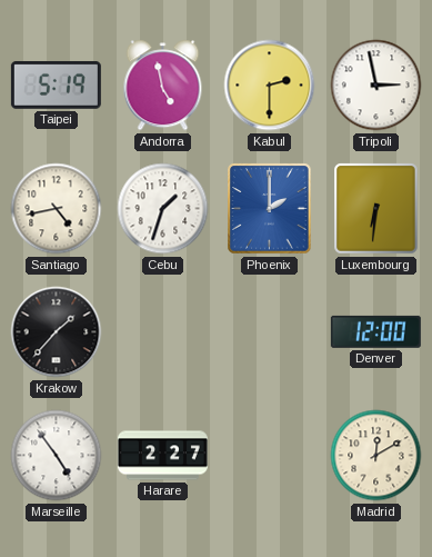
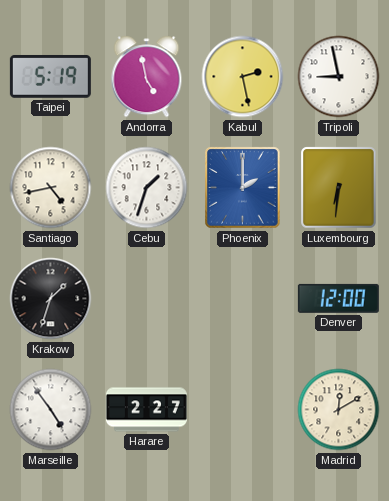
Kabul: 2:30 -> 2:28 (243, 77)
Tripoli: 2:58 -> 8:58 (339, 77)
Krakow: 1:37 -> 1:33 (51, 299)
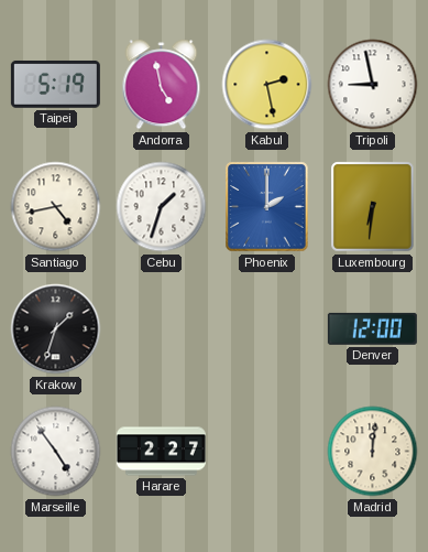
Madrid: 12:10 -> 12:01 (373, 452)
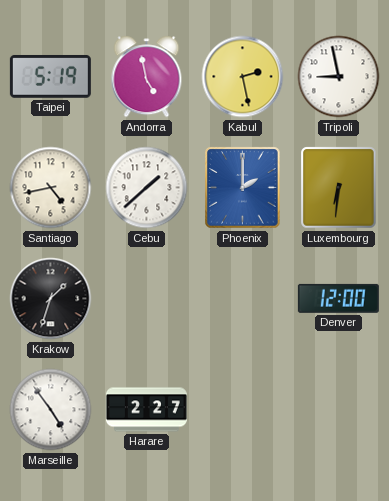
Cebu: 1:33 -> 1:38 (147, 188)
Madrid: 12:01 -> none (373, 452)
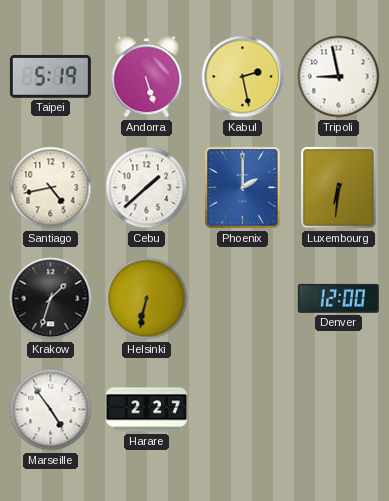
Andorra: 4:58 -> 5:27 (147, 77)
Helsinki: none -> 6:32 (147, 299)
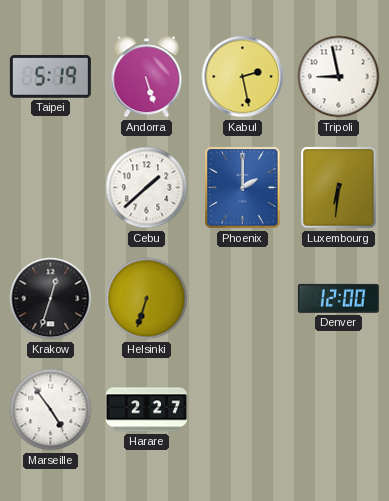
Santiago: 4:43 -> none (51, 188)
Krakow: 1:33 -> 12:33 (51, 299)
Helsinki: 6:32 -> 6:33 (147, 299)
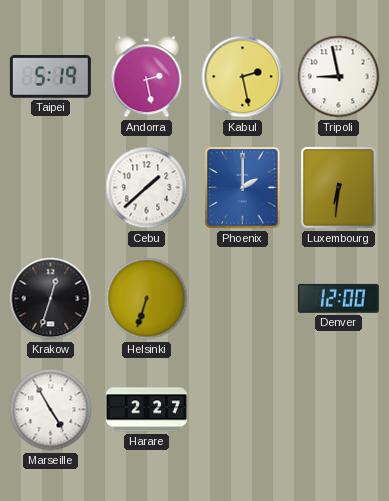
Andorra: 5:27 -> 2:28 (147, 77)
Marseille: 4:54 -> 4:55 (51, 410)
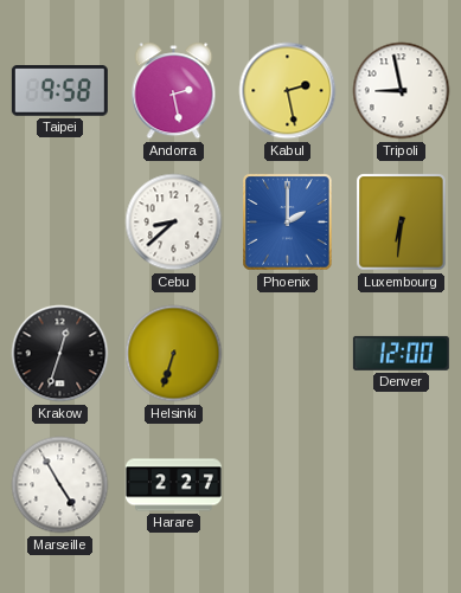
Taipei: 5:19 -> 9:58 (59, 90)
Cebu: 1:38 -> 8:38 (174, 223)
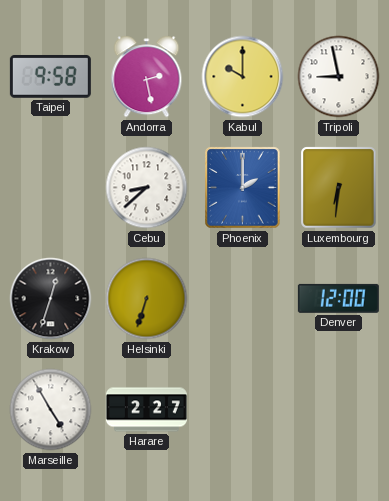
Kabul: 2:28 -> 10:00 (243, 77)
